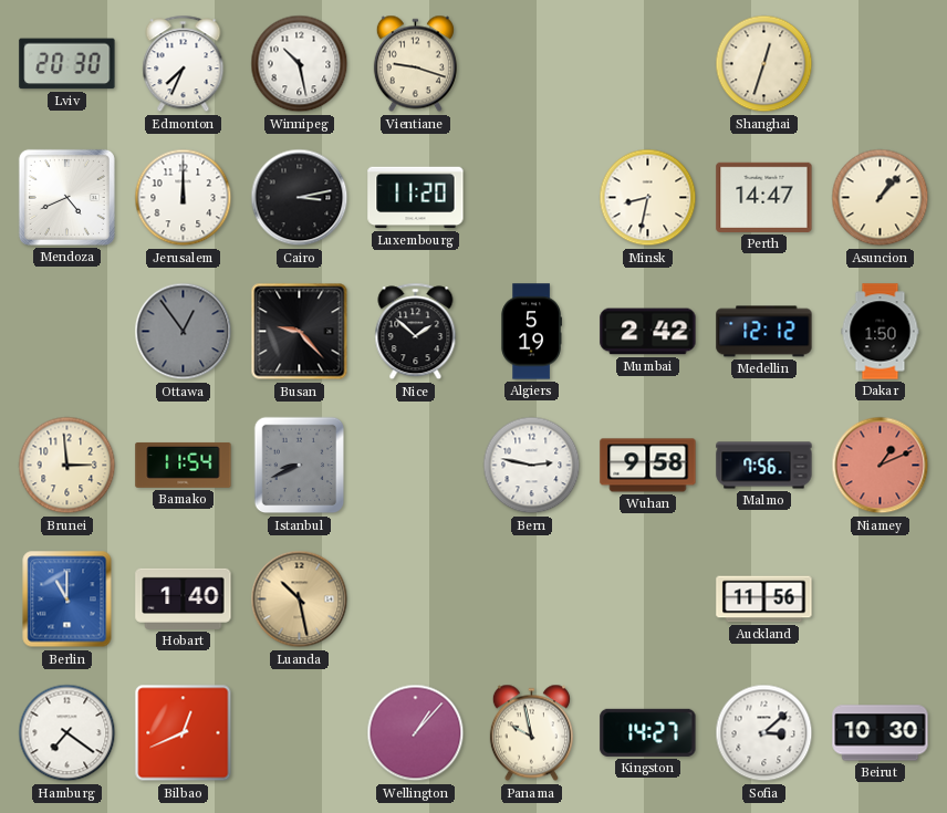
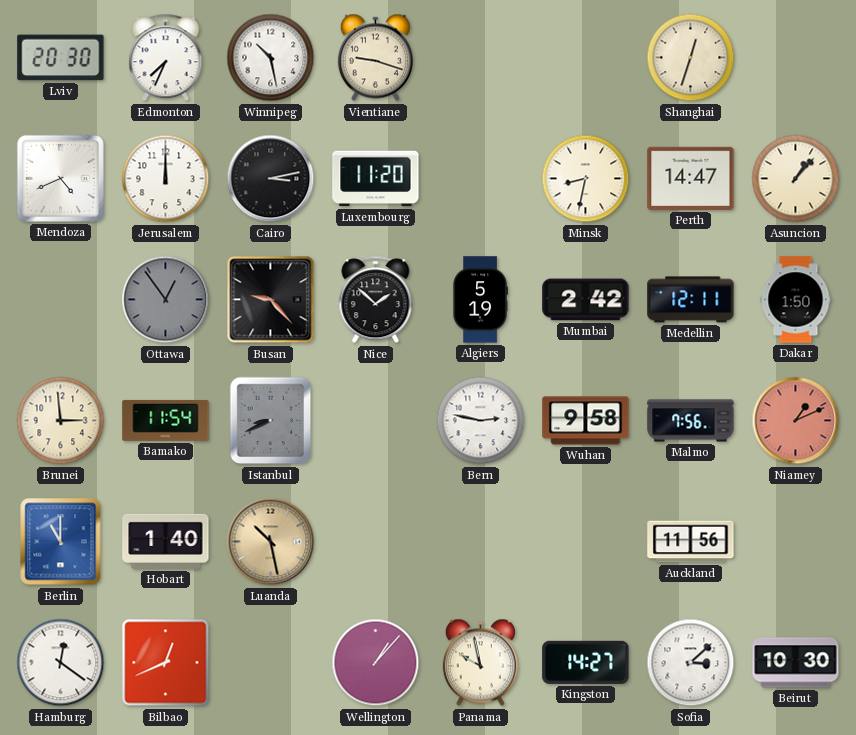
Medellin: 12:12 -> 12:11 (691, 300)
Hamburg: 7:21 -> 12:21 (61, 663)
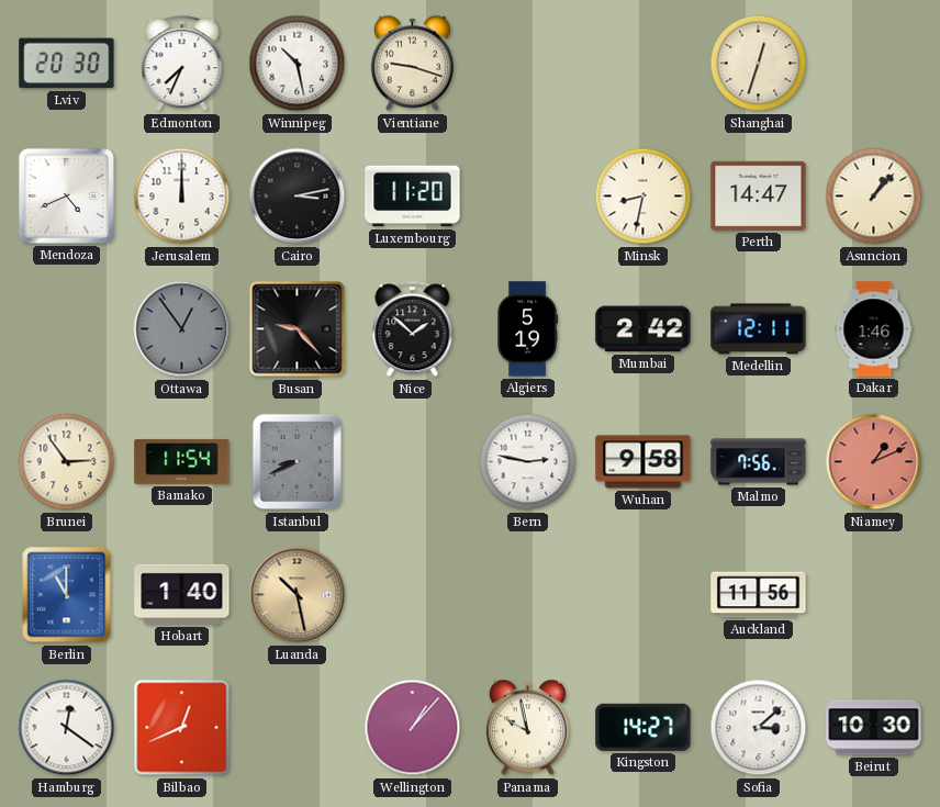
Dakar: 1:50 -> 1:46 (874, 329)
Brunei: 2:59 -> 2:54 (67, 462)
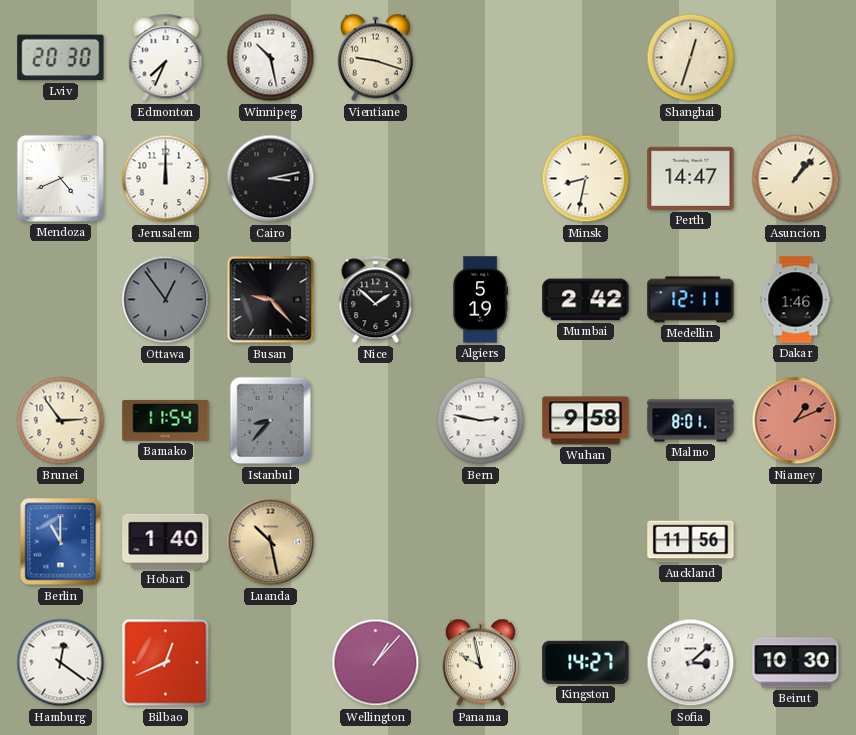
Luxembourg: 11:20 -> none (413, 197)
Istanbul: 8:41 -> 8:37 (271, 421)
Malmo: 7:56 -> 8:01 (691, 421)
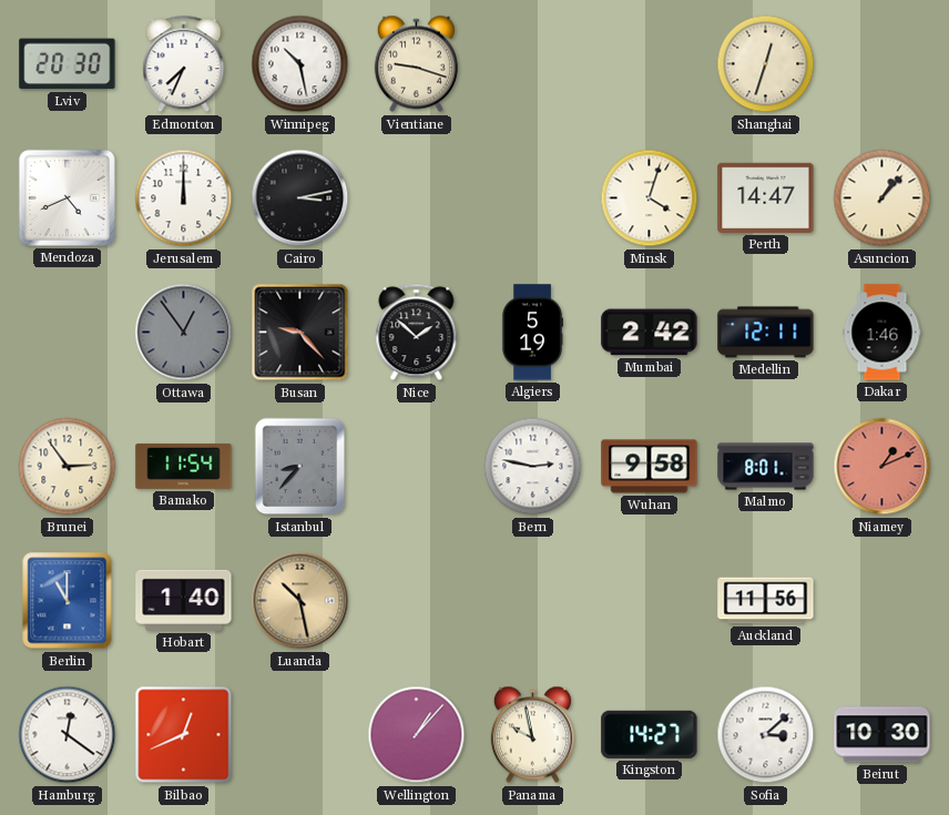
Minsk: 8:32 -> 4:03 (650, 198)
